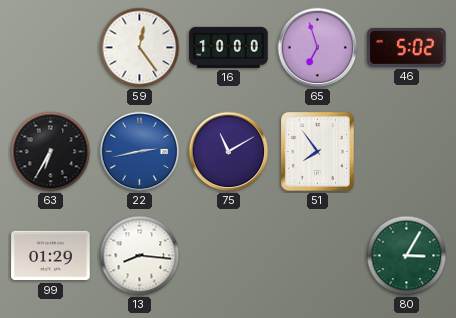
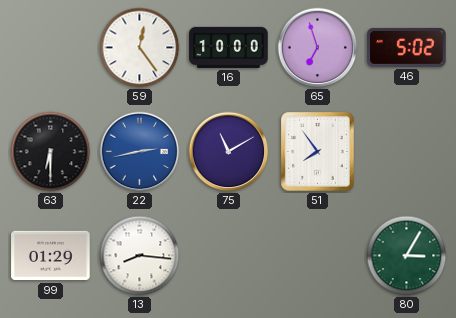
63: 6:35 -> 6:30 (51, 152)
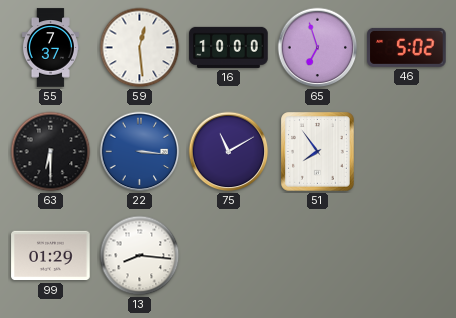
55: none -> 7:37 (50, 48)
59: 12:24 -> 12:29 (140, 48)
22: 2:43 -> 3:16 (140, 152)
80: 3:05 -> none (407, 256)
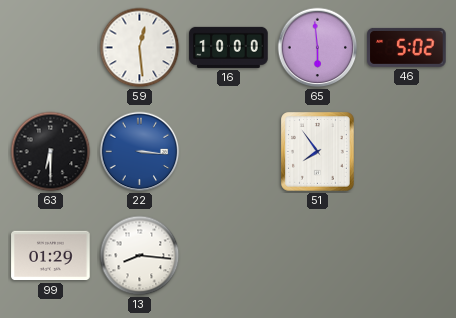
55: 7:37 -> none (50, 48)
65: 6:57 -> 5:59 (318, 48)
75: 11:10 -> none (229, 152)
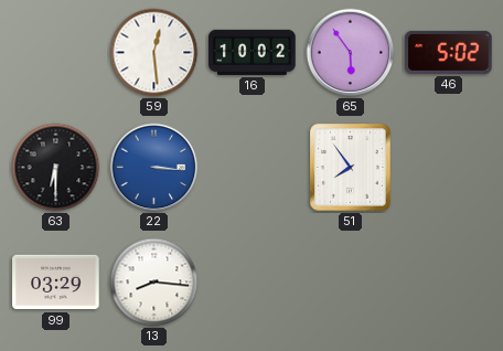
16: 10:00 -> 10:02 (253, 52)
65: 5:59 -> 5:54 (351, 53)
99: 01:29 -> 03:29 (56, 283)
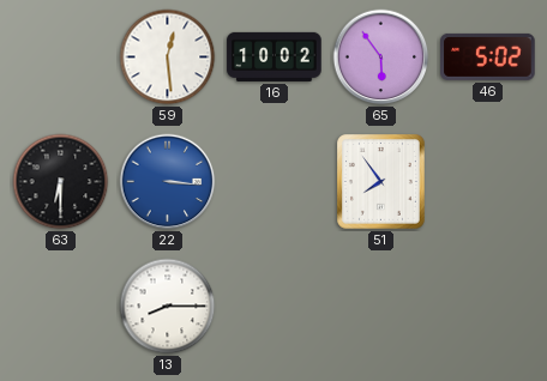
99: 03:29 -> none (56, 283)
13: 8:16 -> 8:15 (168, 307)
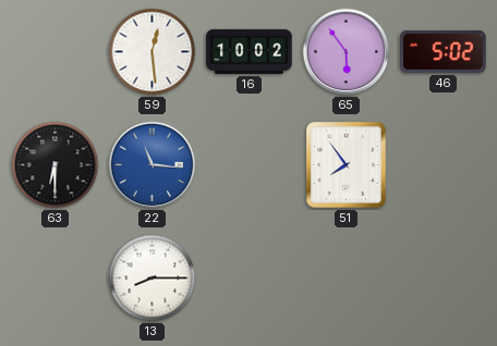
22: 3:16 -> 11:16 (153, 165)
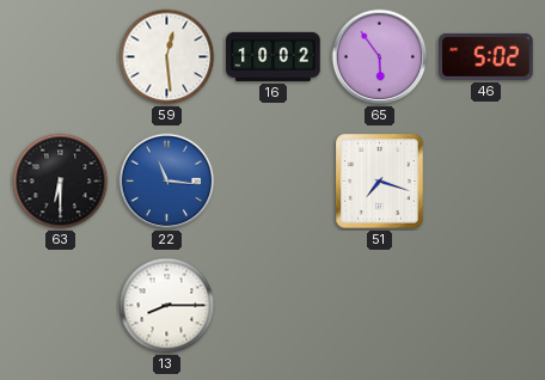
51: 7:54 -> 7:18 (380, 182)
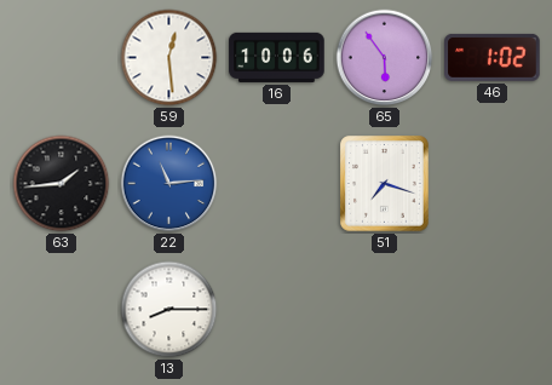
16: 10:02 -> 10:06 (277, 57)
46: 5:02 -> 1:02 (493, 57)
63: 6:30 -> 1:44 (62, 184)
22: 11:16 -> 11:14 (169, 184)
